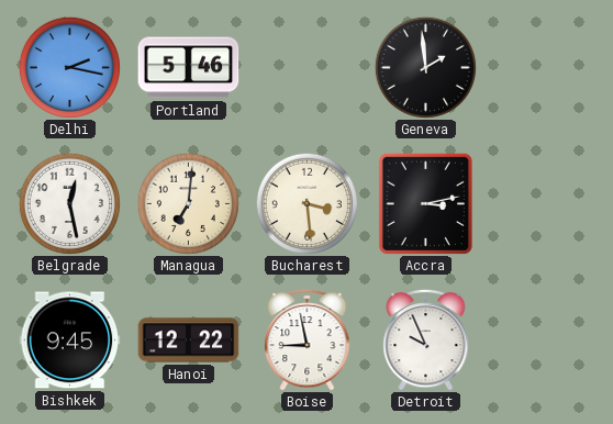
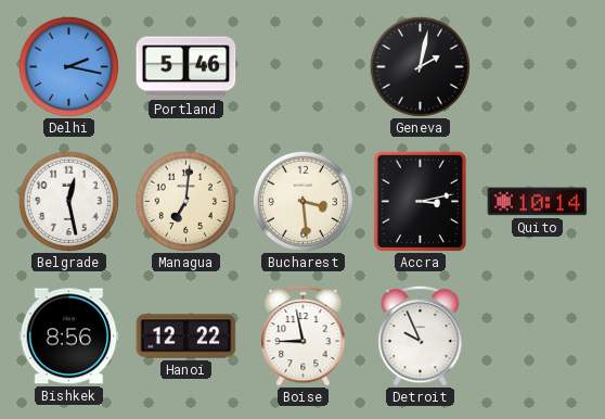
Geneva: 1:59 -> 2:02 (420, 66)
Quito: none -> 10:14 (538, 202)
Bishkek: 9:45 -> 8:56 (69, 337)
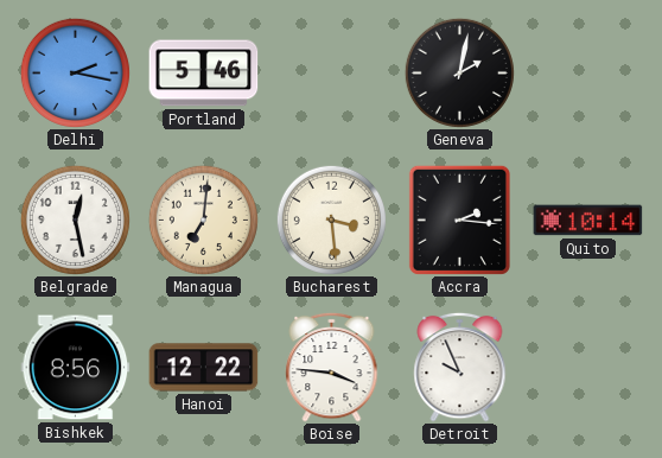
Accra: 3:13 -> 2:16 (459, 220)
Boise: 8:58 -> 3:46 (332, 367)
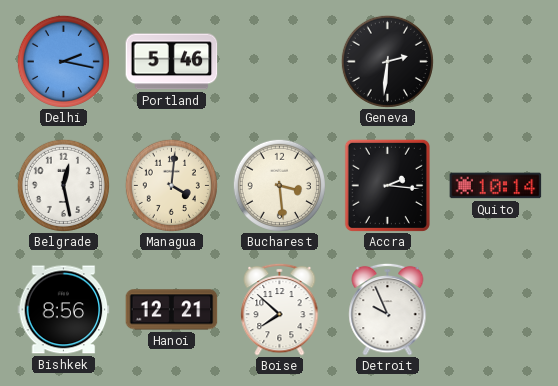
Geneva: 2:02 -> 2:31 (387, 61)
Managua: 7:01 -> 4:01 (171, 185)
Hanoi: 12:22 -> 12:21 (172, 310)
Boise: 3:46 -> 7:52 (280, 309)
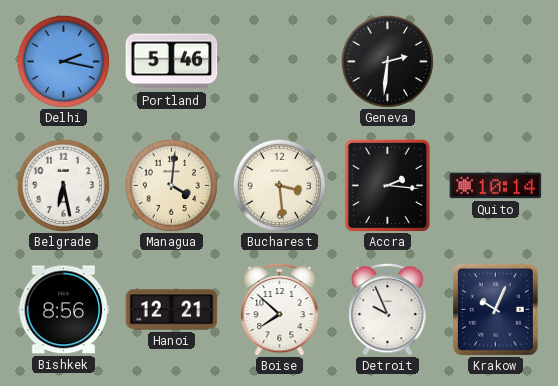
Belgrade: 12:28 -> 6:28 (63, 185)
Krakow: none -> 10:04 (495, 309)
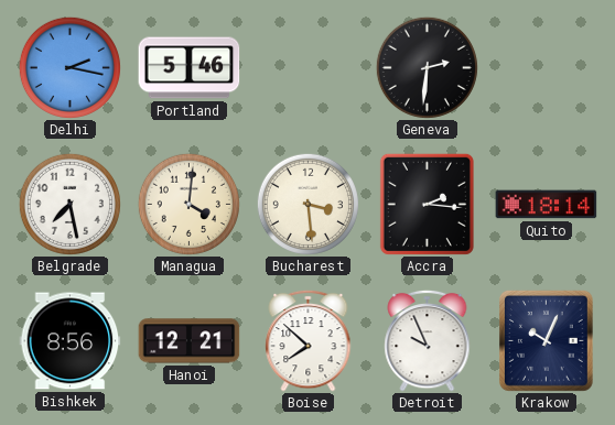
Belgrade: 6:28 -> 7:28 (69, 204)
Quito: 10:14 -> 18:14 (547, 205)
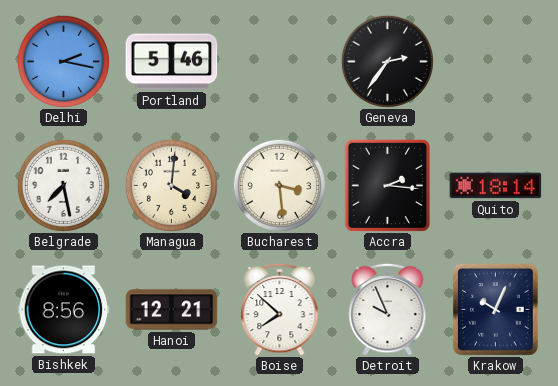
Geneva: 2:31 -> 2:36 (387, 61)
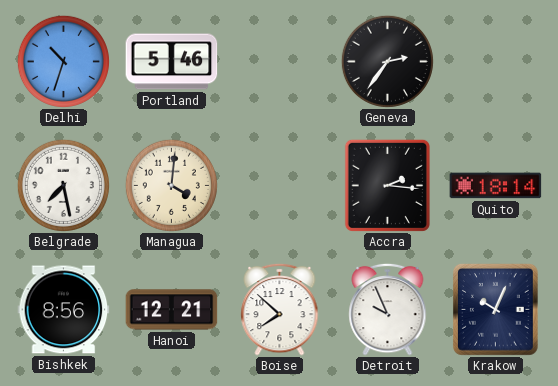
Delhi: 2:17 -> 10:33 (63, 61)
Bucharest: 3:29 -> none (279, 185)
